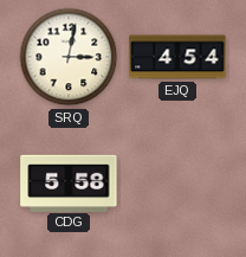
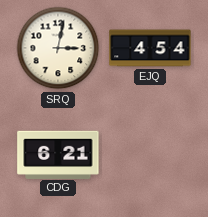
CDG: 5:58 -> 6:21 (58, 154)
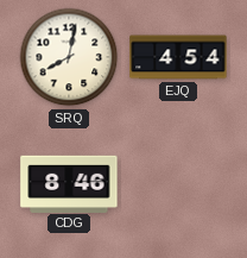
SRQ: 3:02 -> 8:02 (69, 57)
CDG: 6:21 -> 8:46 (69, 183)
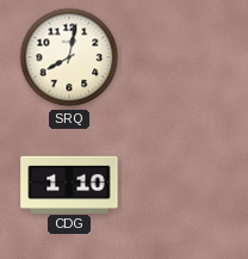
EJQ: 4:54 -> none (178, 57)
CDG: 8:46 -> 1:10 (69, 184)
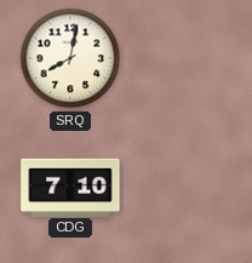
CDG: 1:10 -> 7:10 (70, 187)
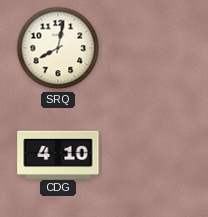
CDG: 7:10 -> 4:10 (58, 154)
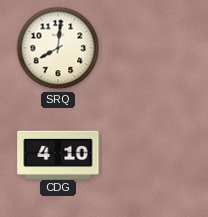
SRQ: 8:02 -> 8:01 (58, 48)
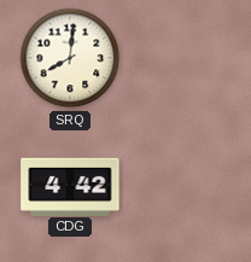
CDG: 4:10 -> 4:42 (70, 186)
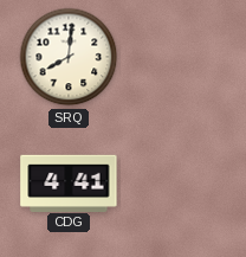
CDG: 4:42 -> 4:41 (69, 182)
